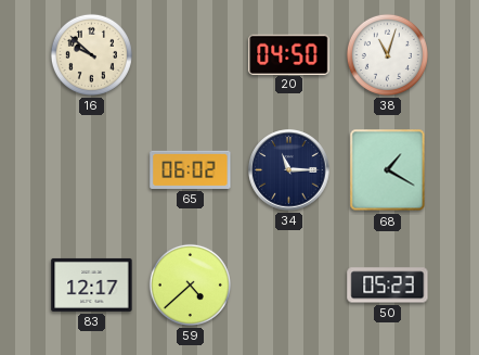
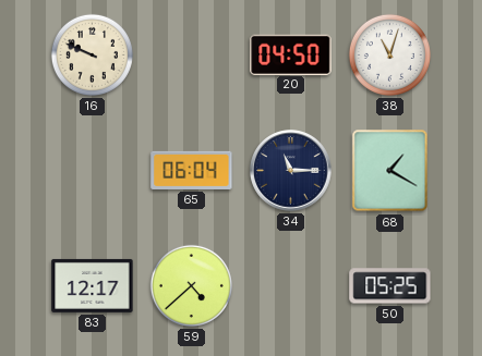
16: 9:52 -> 9:49 (92, 54)
65: 06:02 -> 06:04 (192, 170)
50: 05:23 -> 05:25 (390, 286)
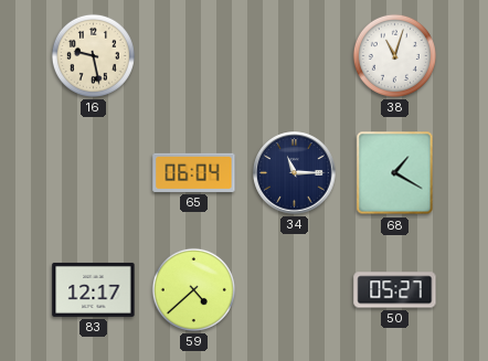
16: 9:49 -> 9:28 (93, 55)
20: 04:50 -> none (291, 54)
50: 05:25 -> 05:27 (395, 290)
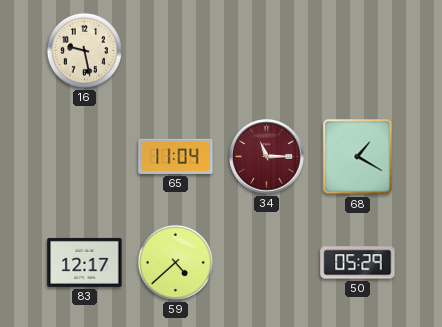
38: 11:03 -> none (394, 55)
65: 06:04 -> 11:04 (176, 156)
34 dial: navy -> burgundy (267, 157)
50: 05:27 -> 05:29 (358, 263)
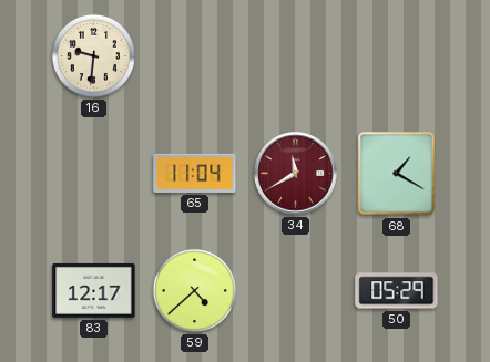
16: 9:28 -> 9:31 (93, 55)
34: 11:15 -> 11:40 (296, 174)
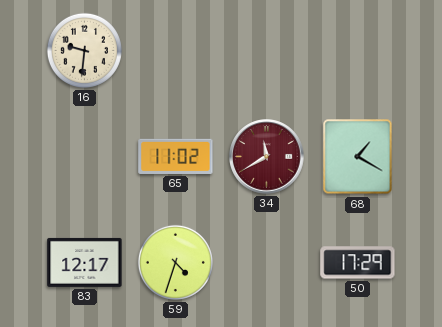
65: 11:04 -> 11:02 (176, 156)
59: 4:38 -> 4:33 (175, 262)
50: 05:29 -> 17:29 (358, 263)
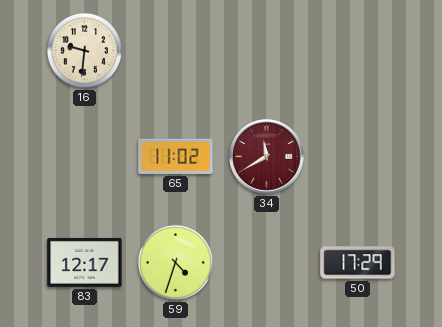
68: 1:20 -> none (358, 157)
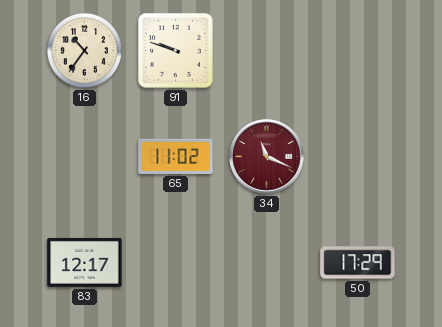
16: 9:31 -> 10:36 (84, 50)
91: none -> 9:48 (176, 51)
34: 11:40 -> 11:19 (267, 157)
59: 4:33 -> none (175, 262)
